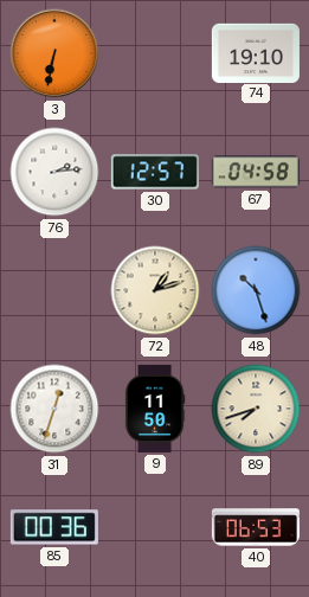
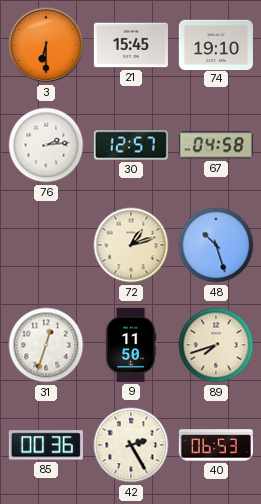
3: 6:32 -> 6:30 (46, 45)
21: none -> 15:45 (131, 45)
42: none -> 2:25 (131, 445)
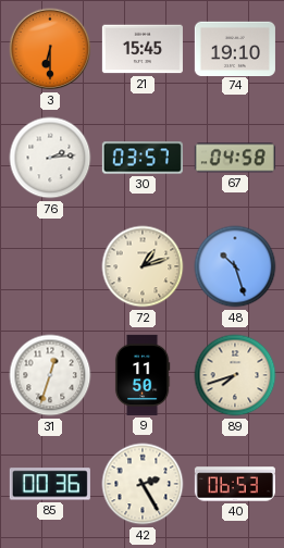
30: 12:57 -> 03:57 (143, 158)
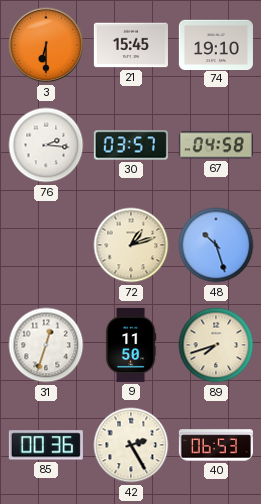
76: 2:14 -> 2:16 (46, 145)
